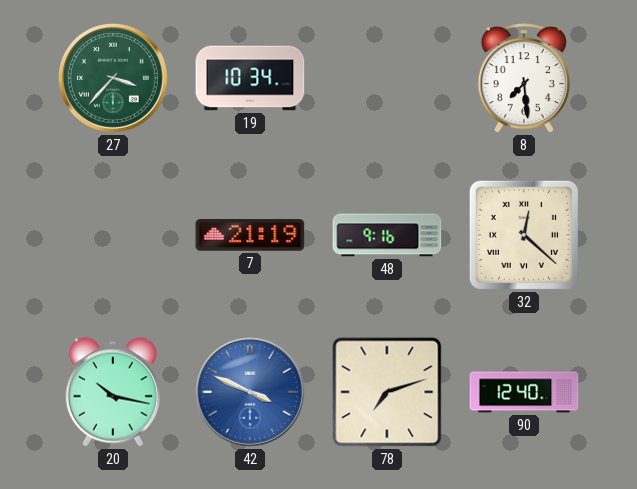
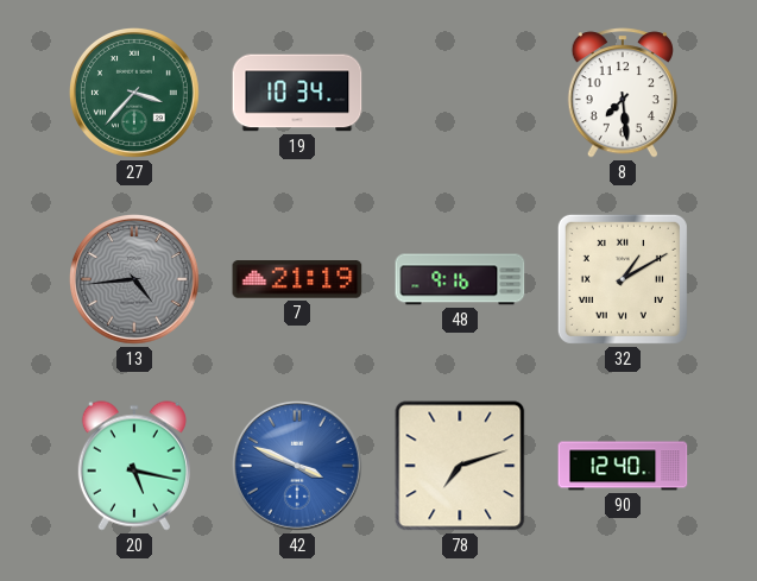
13: none -> 4:44 (134, 279)
32: 12:22 -> 1:10 (623, 279)
20: 10:17 -> 5:17 (134, 466)
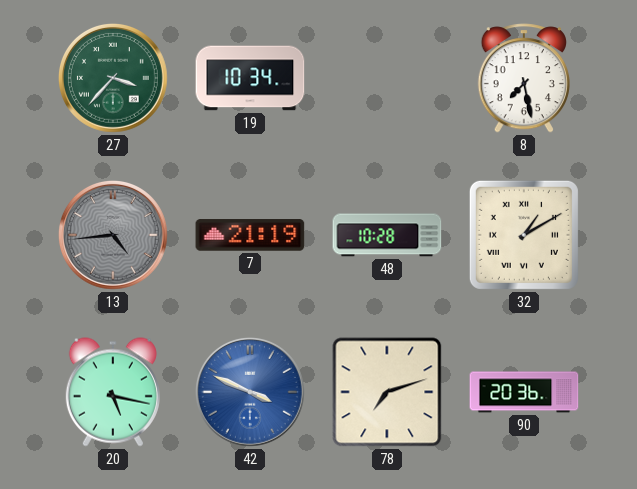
8: 7:29 -> 7:28 (524, 78)
48: 9:16 -> 10:28 (387, 235)
90: 12:40 -> 20:36 (524, 392)
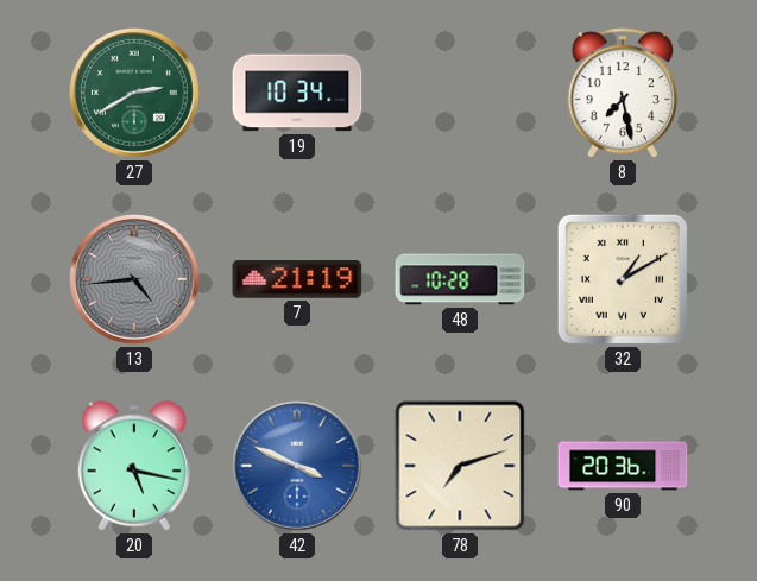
27: 3:37 -> 2:40 (134, 93)
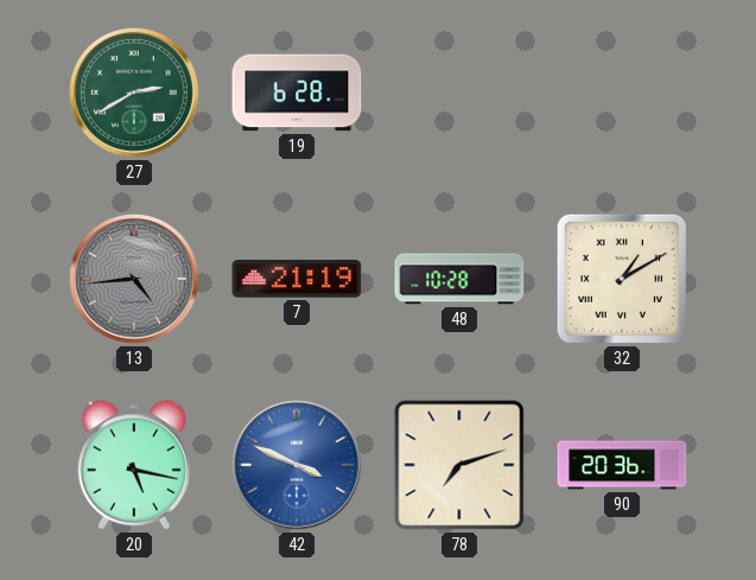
19: 10:34 -> 6:28 (297, 93)
8: 7:28 -> none (623, 93)
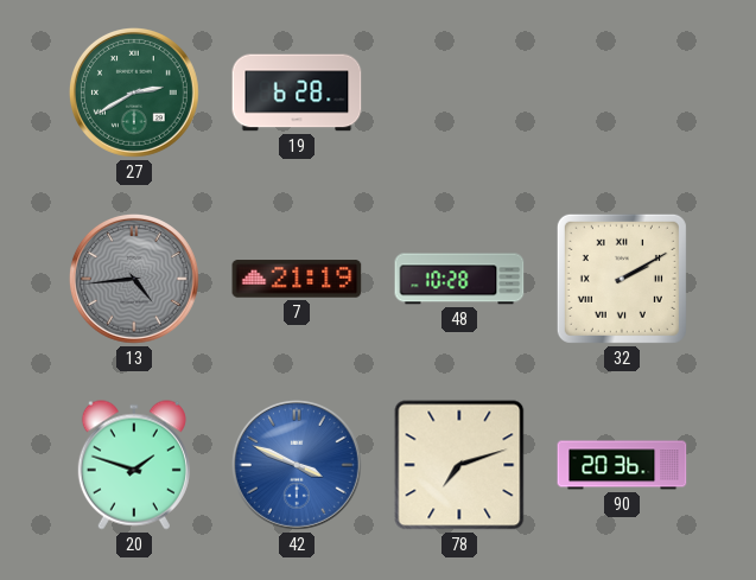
32: 1:10 -> 2:10 (622, 279)
20: 5:17 -> 1:48 (134, 465)
